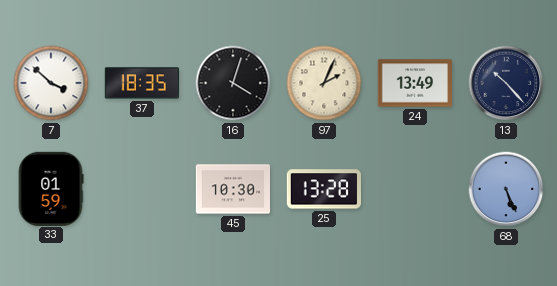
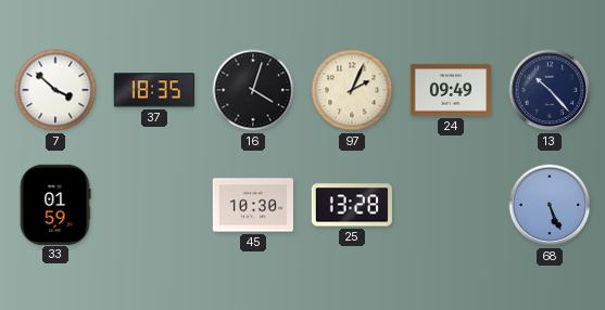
24: 13:49 -> 09:49 (450, 90)
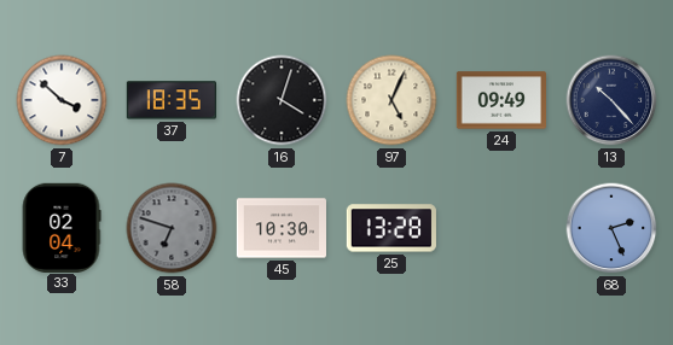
97: 2:04 -> 5:04 (391, 100)
33: 01:59 -> 02:04 (62, 227)
58: none -> 6:48 (172, 228)
68: 5:26 -> 2:26 (611, 228)
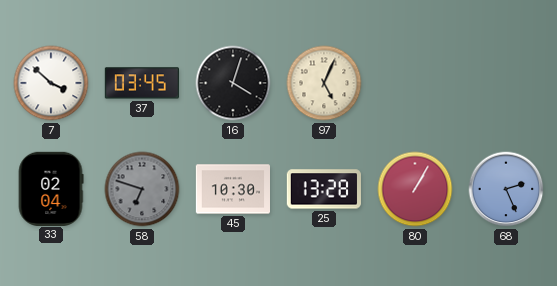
37: 18:35 -> 03:45 (142, 83)
24: 09:49 -> none (500, 100)
13: 10:23 -> none (611, 100)
80: none -> 1:05 (415, 189)
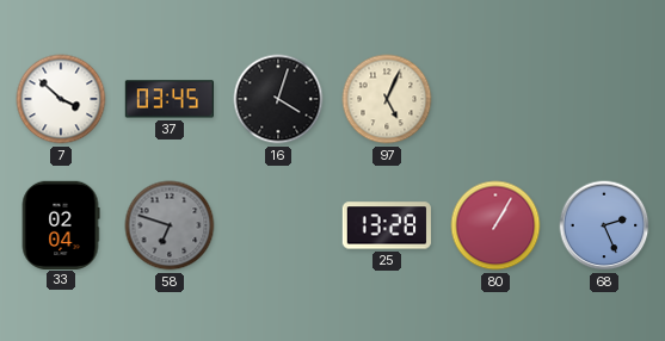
45: 10:30 -> none (232, 189)
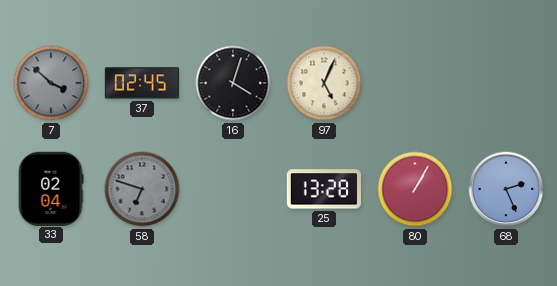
7 dial: white -> grey (51, 83)
37: 03:45 -> 02:45 (142, 83)
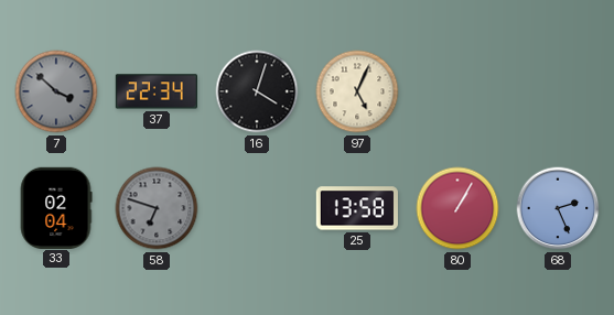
37: 02:45 -> 22:34 (157, 91)
25: 13:28 -> 13:58 (357, 208)
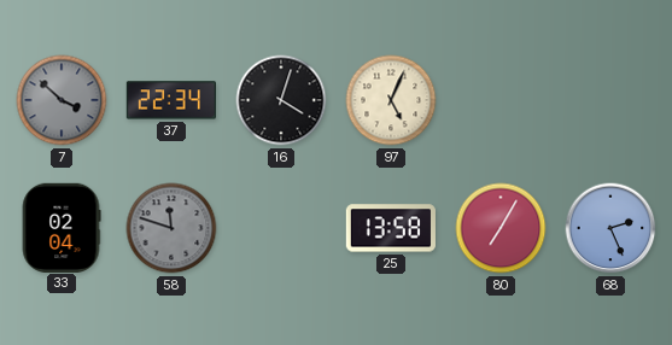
58: 6:48 -> 11:48 (171, 228)
80: 1:05 -> 7:05 (501, 228)
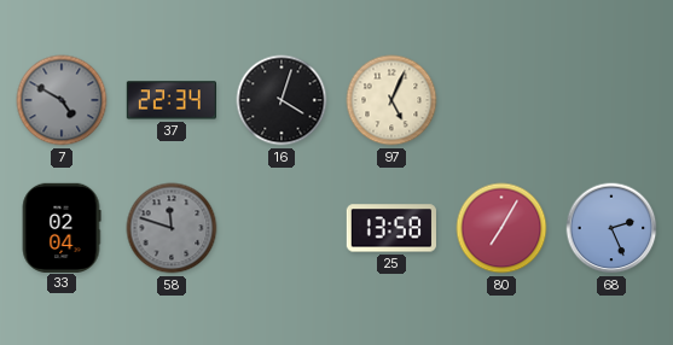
7: 3:52 -> 4:50 (62, 100)
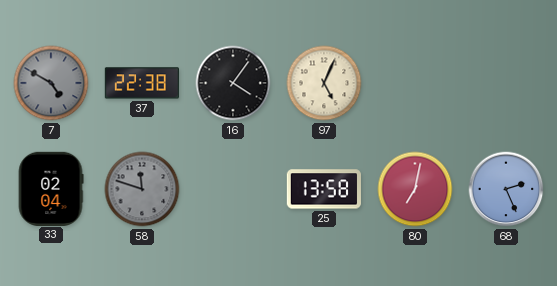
37: 22:34 -> 22:38 (142, 83)
16: 4:03 -> 4:06 (233, 83)
80: 7:05 -> 7:02 (415, 189)
